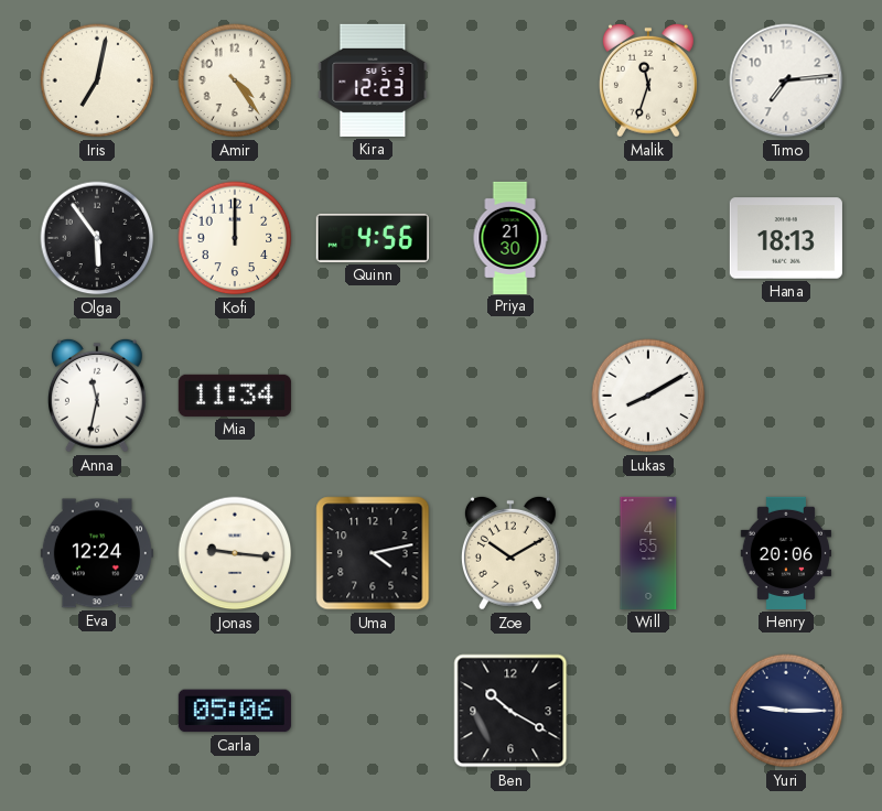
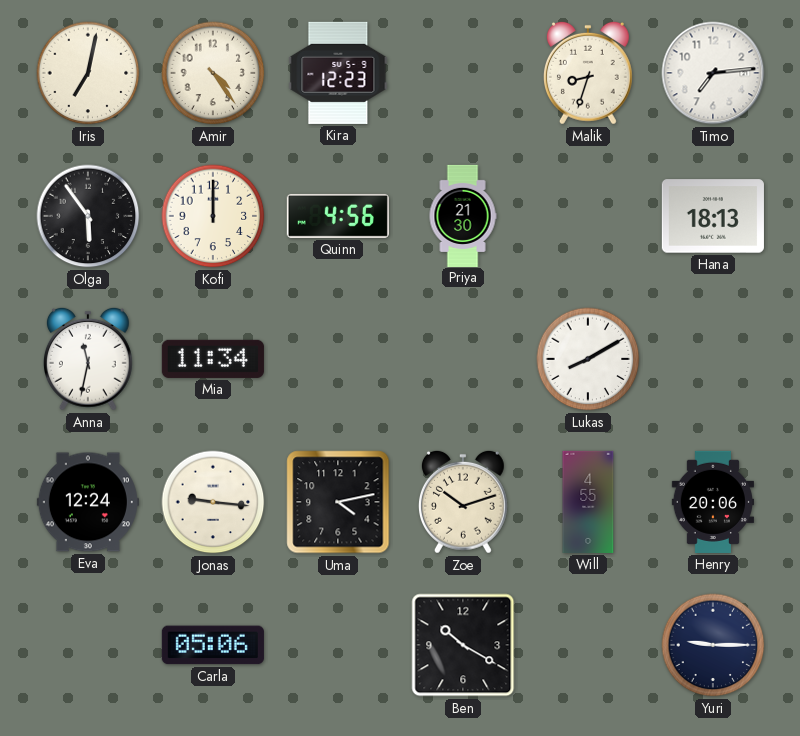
Malik: 11:33 -> 8:33 (588, 73)
Zoe: 10:10 -> 10:12 (463, 502)
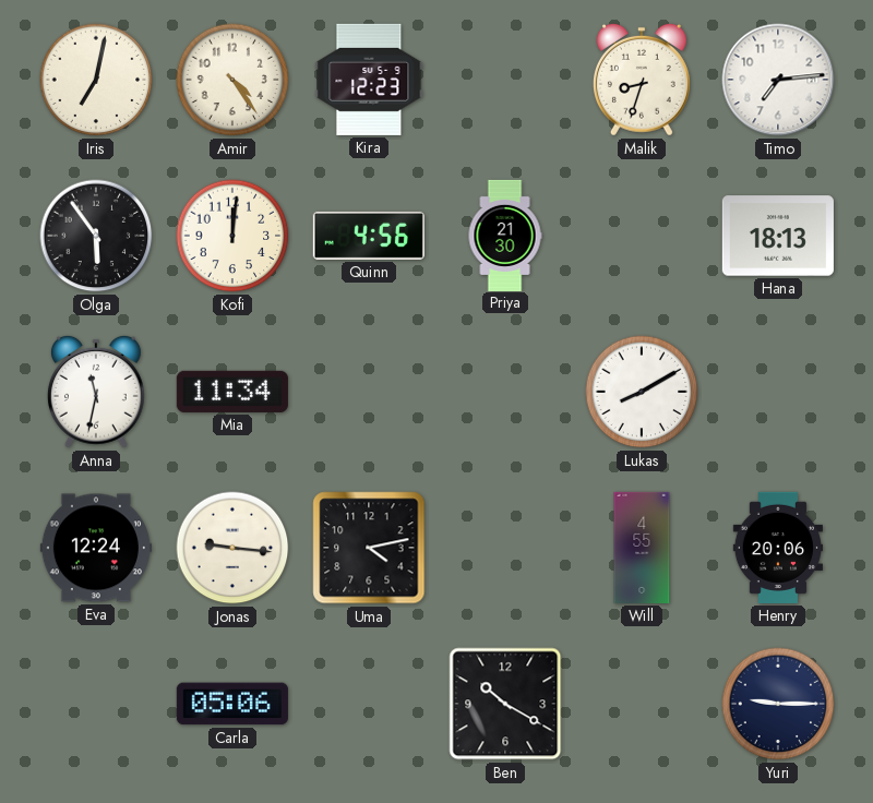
Kofi: 12:00 -> 12:01 (232, 236)
Zoe: 10:12 -> none (463, 502)
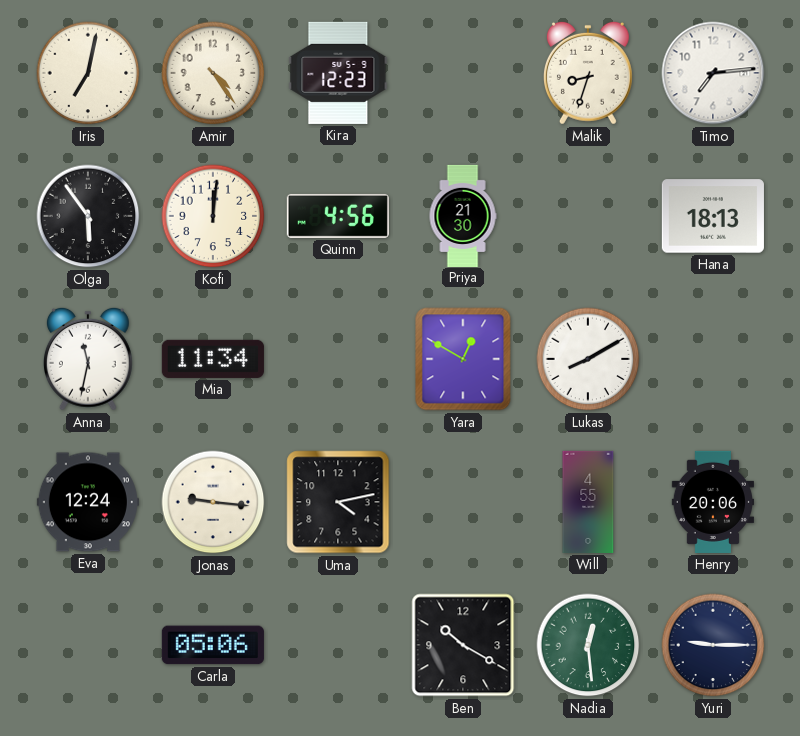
Yara: none -> 12:50 (463, 359)
Nadia: none -> 12:29 (588, 645)
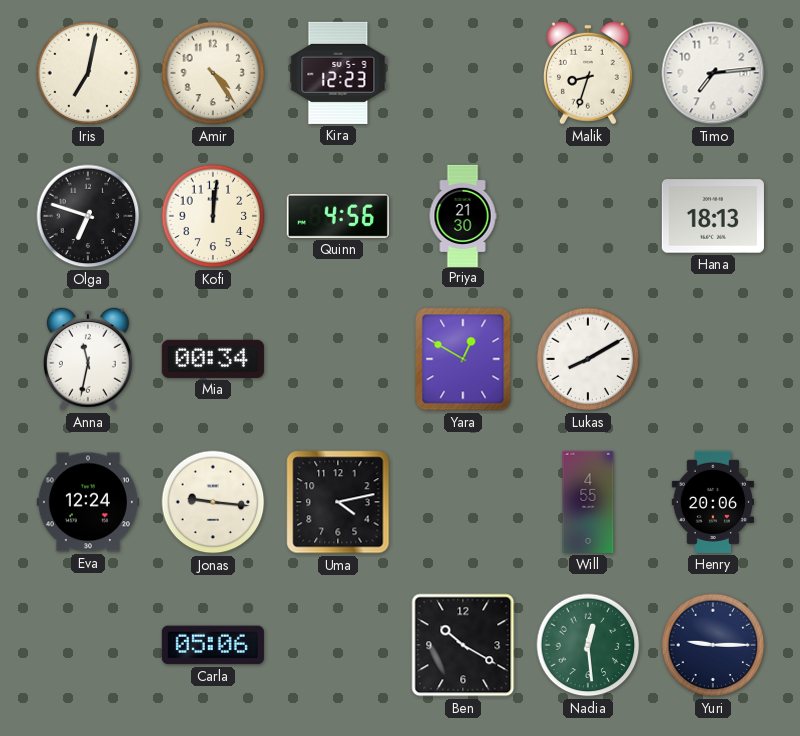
Olga: 5:54 -> 6:48 (88, 216)
Mia: 11:34 -> 00:34 (213, 359)
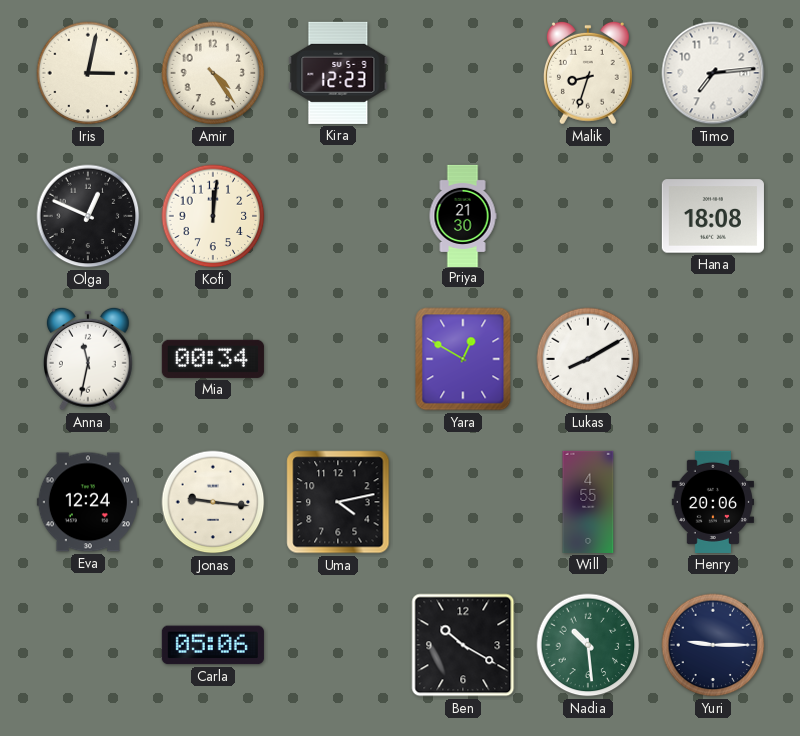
Iris: 7:02 -> 3:02 (88, 73)
Olga: 6:48 -> 12:49 (88, 216)
Quinn: 4:56 -> none (338, 216)
Hana: 18:13 -> 18:08 (713, 216)
Nadia: 12:29 -> 10:29 (588, 645)
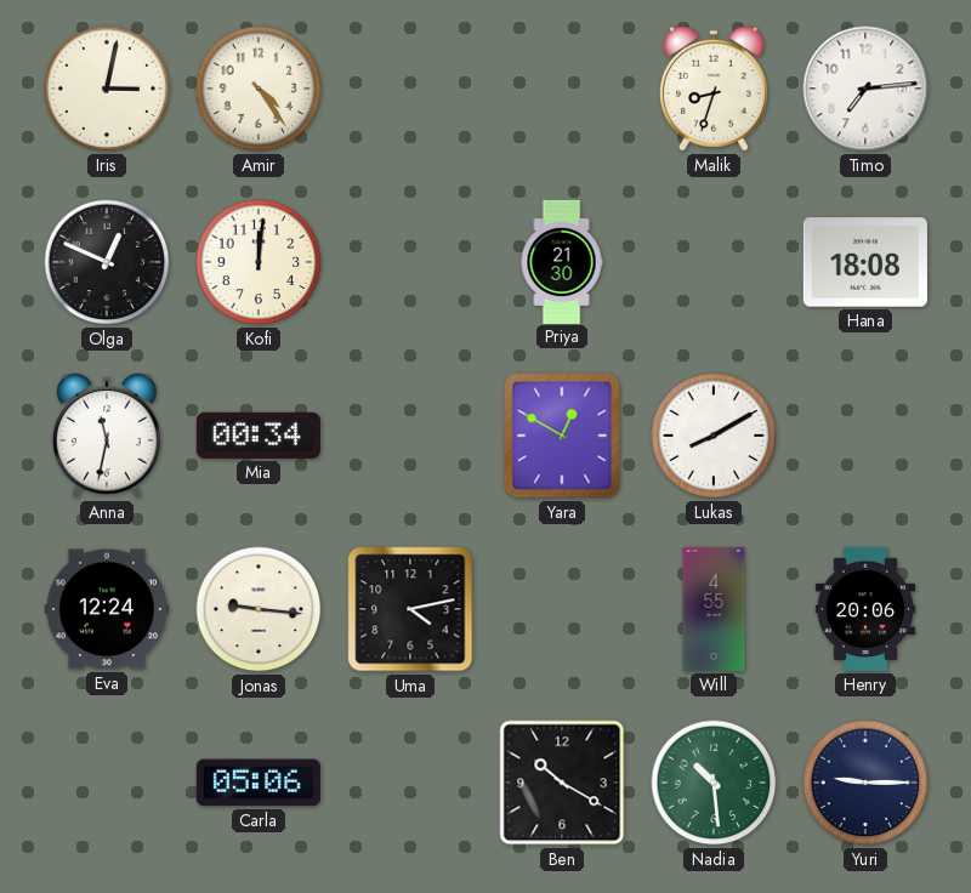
Kira: 12:23 -> none (338, 73)
